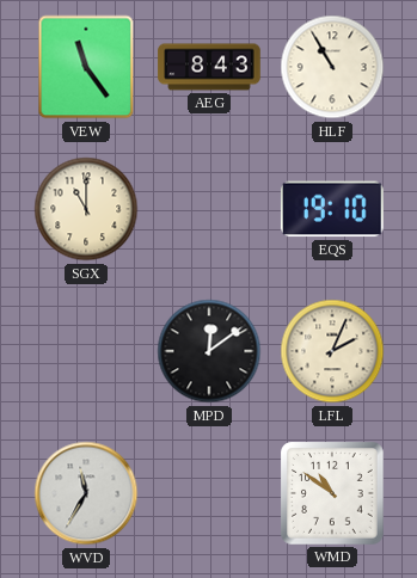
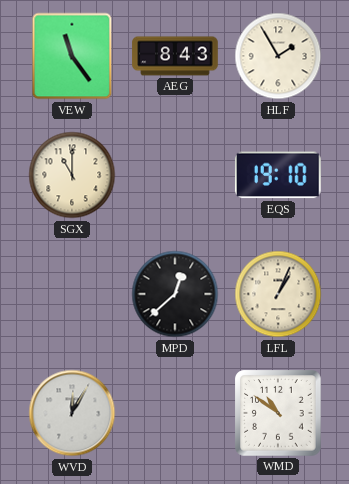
HLF: 10:55 -> 1:55 (278, 56)
MPD: 12:09 -> 12:38 (175, 294)
LFL: 2:04 -> 1:04 (278, 294)
WVD: 11:35 -> 12:05 (72, 413)
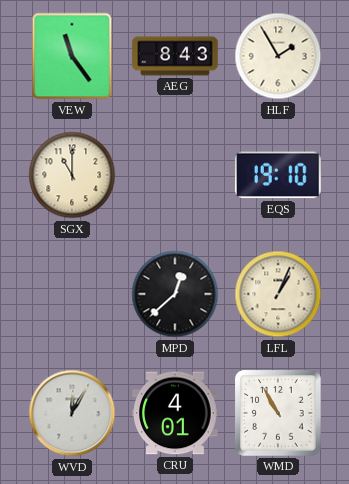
CRU: none -> 4:01 (175, 413)
WMD: 10:51 -> 10:55 (279, 414)
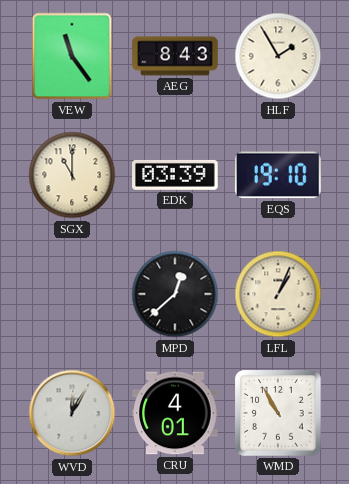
EDK: none -> 03:39 (175, 175)
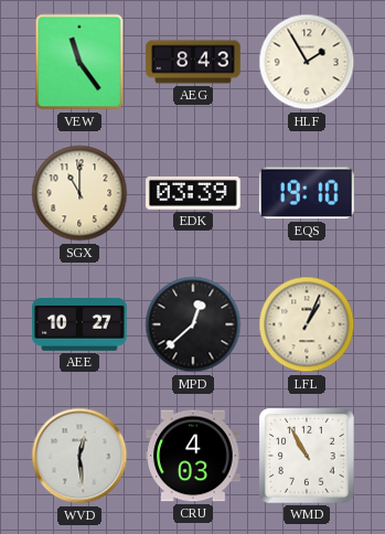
AEE: none -> 10:27 (79, 324)
WVD: 12:05 -> 12:29 (79, 456)
CRU: 4:01 -> 4:03 (193, 456)
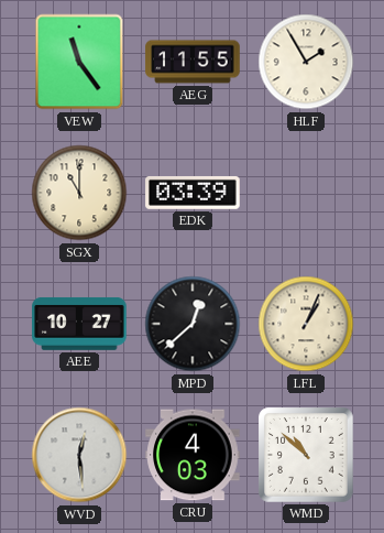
AEG: 8:43 -> 11:55 (193, 62)
EQS: 19:10 -> none (307, 193)
WMD: 10:55 -> 10:52 (307, 456)
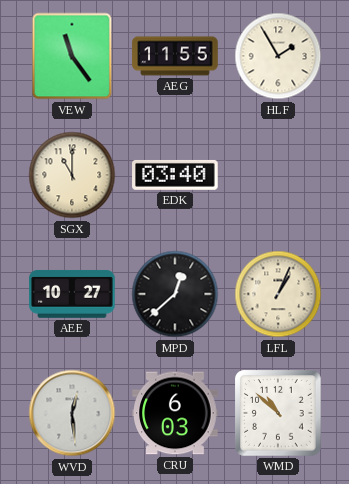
EDK: 03:39 -> 03:40 (175, 175)
CRU: 4:03 -> 6:03 (175, 413)
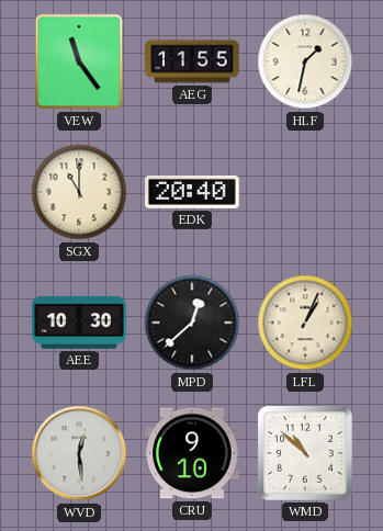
HLF: 1:55 -> 1:32 (305, 61)
EDK: 03:40 -> 20:40 (192, 192)
AEE: 10:27 -> 10:30 (79, 323)
CRU: 6:03 -> 9:10 (192, 453)
